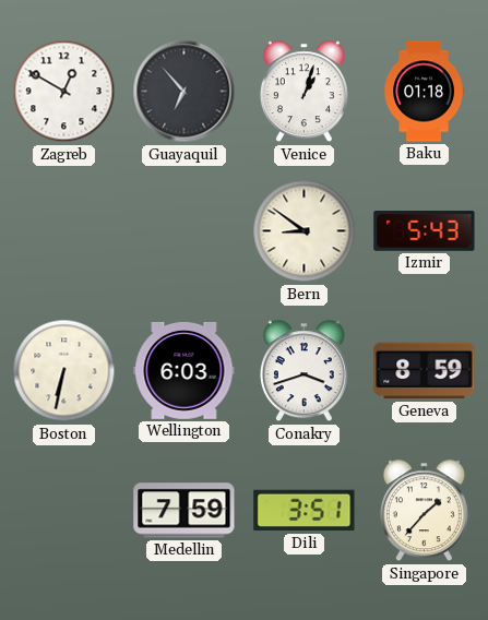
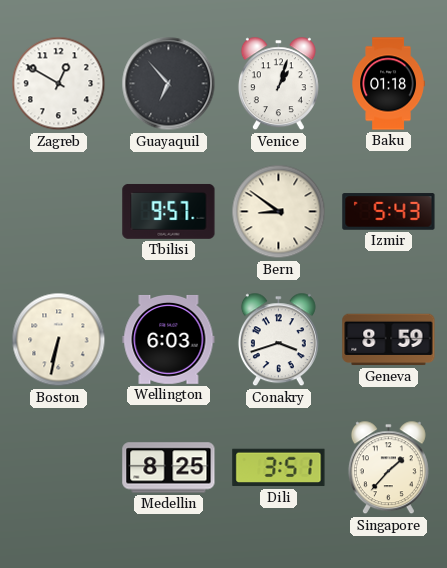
Tbilisi: none -> 9:57 (169, 211)
Medellin: 7:59 -> 8:25 (169, 468)
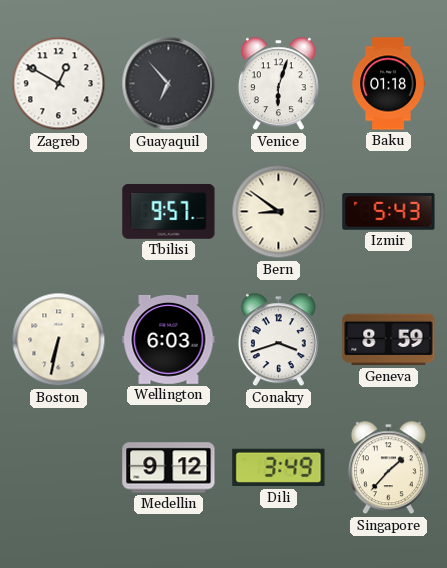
Venice: 1:03 -> 6:03 (278, 84)
Medellin: 8:25 -> 9:12 (169, 468)
Dili: 3:51 -> 3:49 (279, 468)
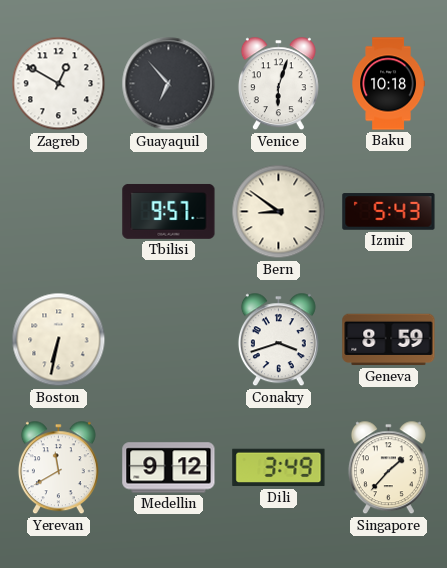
Baku: 01:18 -> 10:18 (388, 84)
Wellington: 6:03 -> none (169, 339)
Yerevan: none -> 11:40 (58, 468)
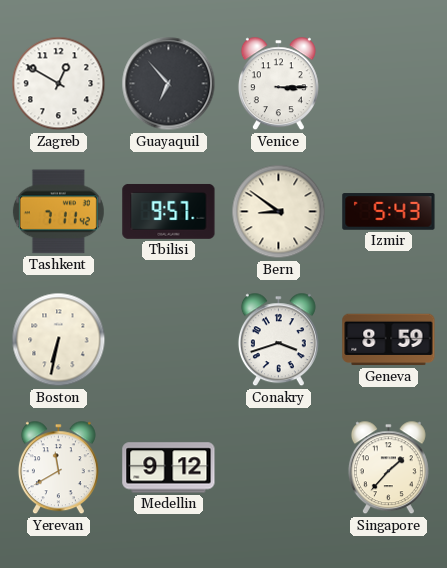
Venice: 6:03 -> 3:15 (278, 84)
Baku: 10:18 -> none (388, 84)
Tashkent: none -> 7:11 (58, 212)
Dili: 3:49 -> none (279, 468)
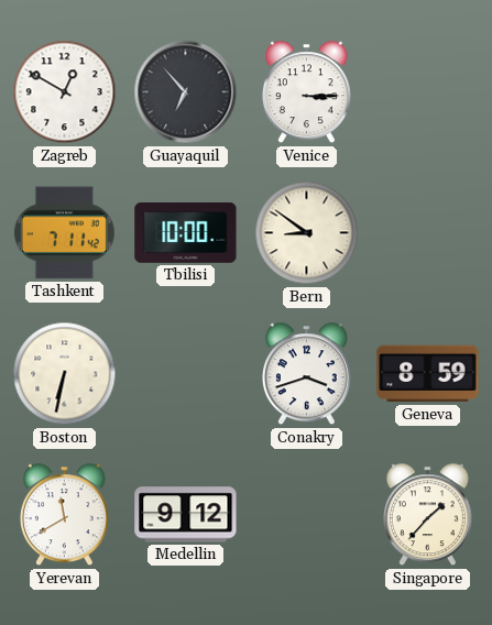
Tbilisi: 9:57 -> 10:00 (186, 232)
Izmir: 5:43 -> none (389, 212)
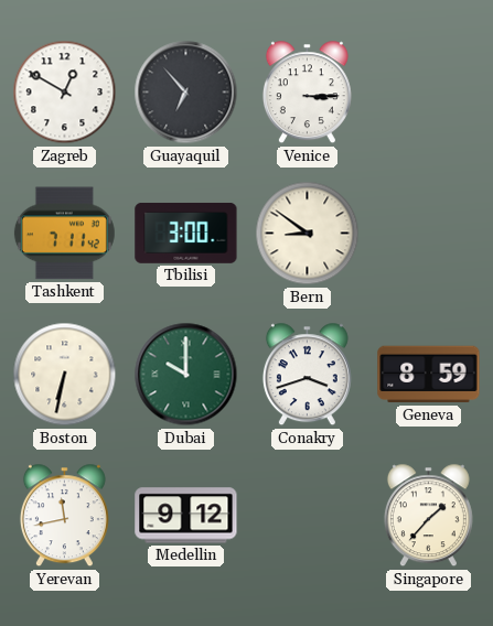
Tbilisi: 10:00 -> 3:00 (186, 233)
Dubai: none -> 10:00 (186, 375)
Yerevan: 11:40 -> 11:43 (64, 516)
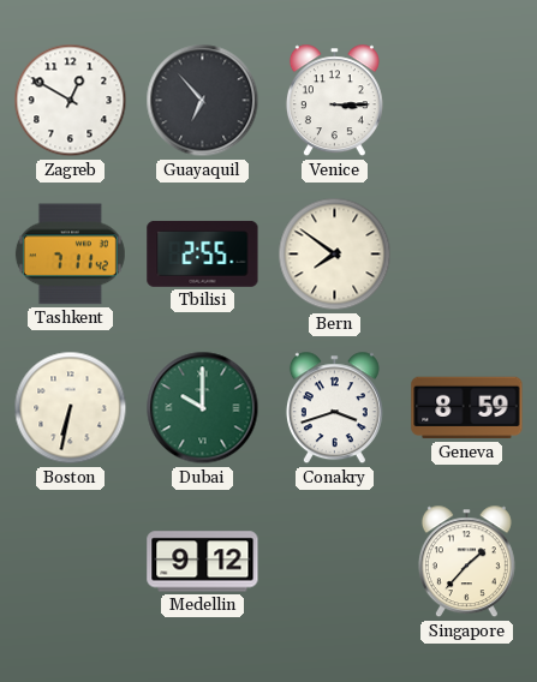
Tbilisi: 3:00 -> 2:55 (203, 253)
Bern: 8:51 -> 7:51 (335, 255)
Yerevan: 11:43 -> none (64, 516)
